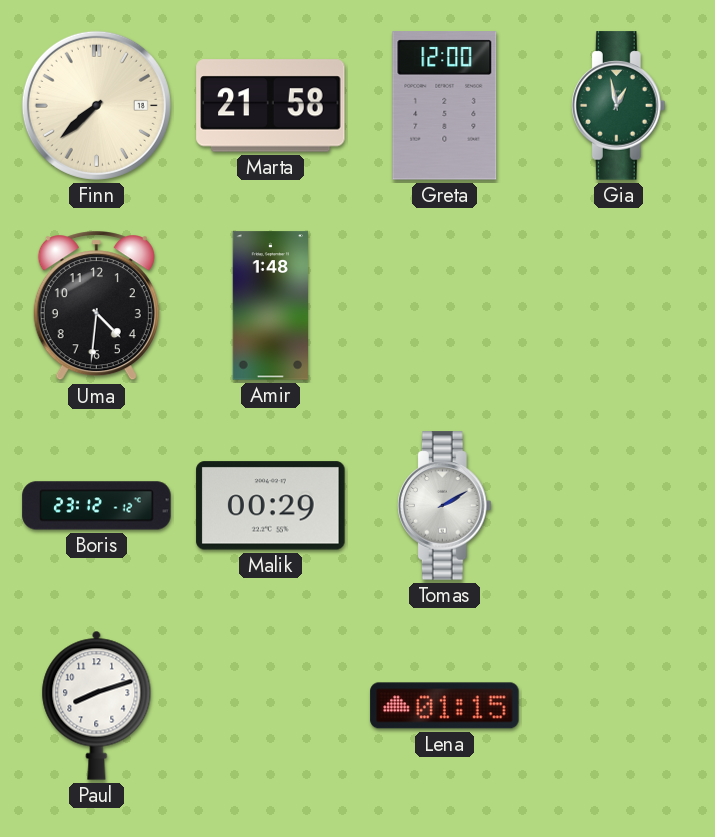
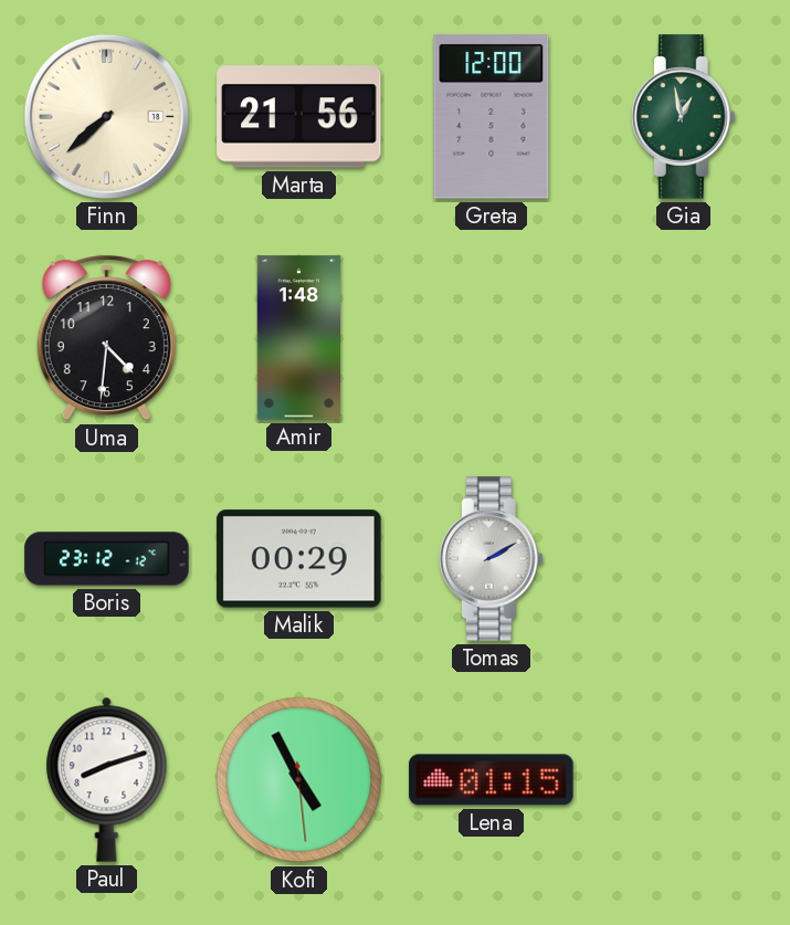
Marta: 21:58 -> 21:56 (299, 117)
Kofi: none -> 4:55 (299, 780)
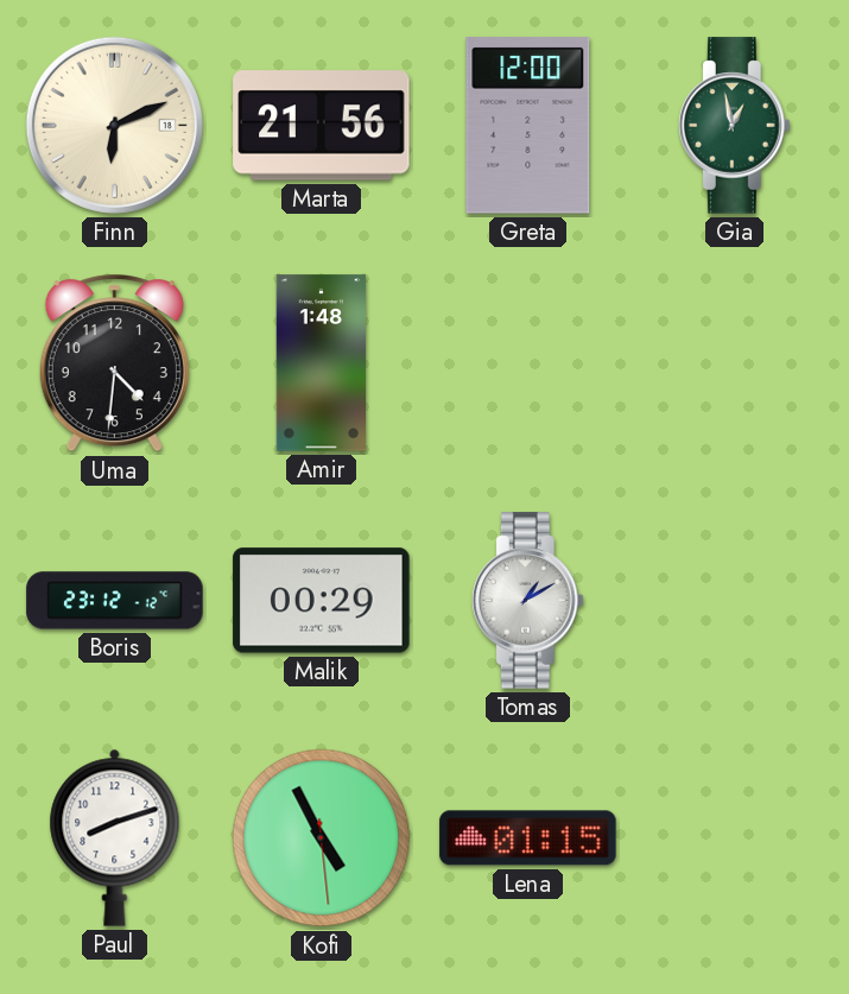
Finn: 7:38 -> 6:11 (114, 125)
Tomas: 2:10 -> 1:10 (527, 601)
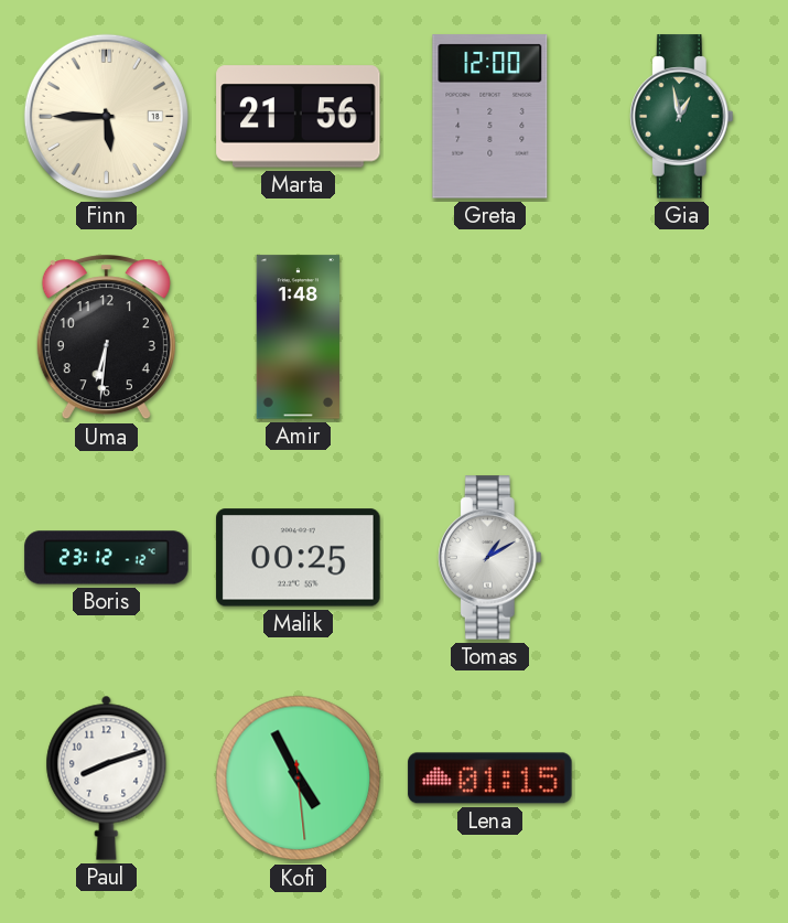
Finn: 6:11 -> 5:45 (106, 116)
Uma: 4:31 -> 6:31 (106, 337)
Malik: 00:29 -> 00:25 (299, 558)
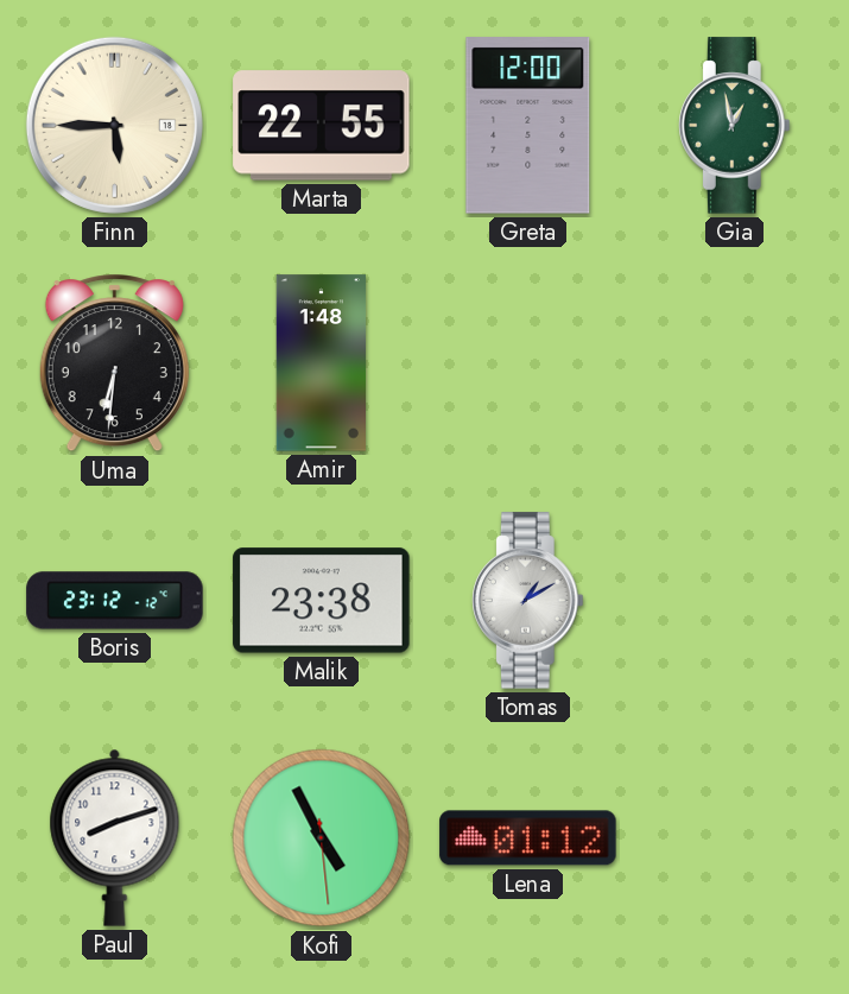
Marta: 21:56 -> 22:55 (322, 126)
Malik: 00:25 -> 23:38 (322, 601)
Lena: 01:15 -> 01:12 (528, 838)
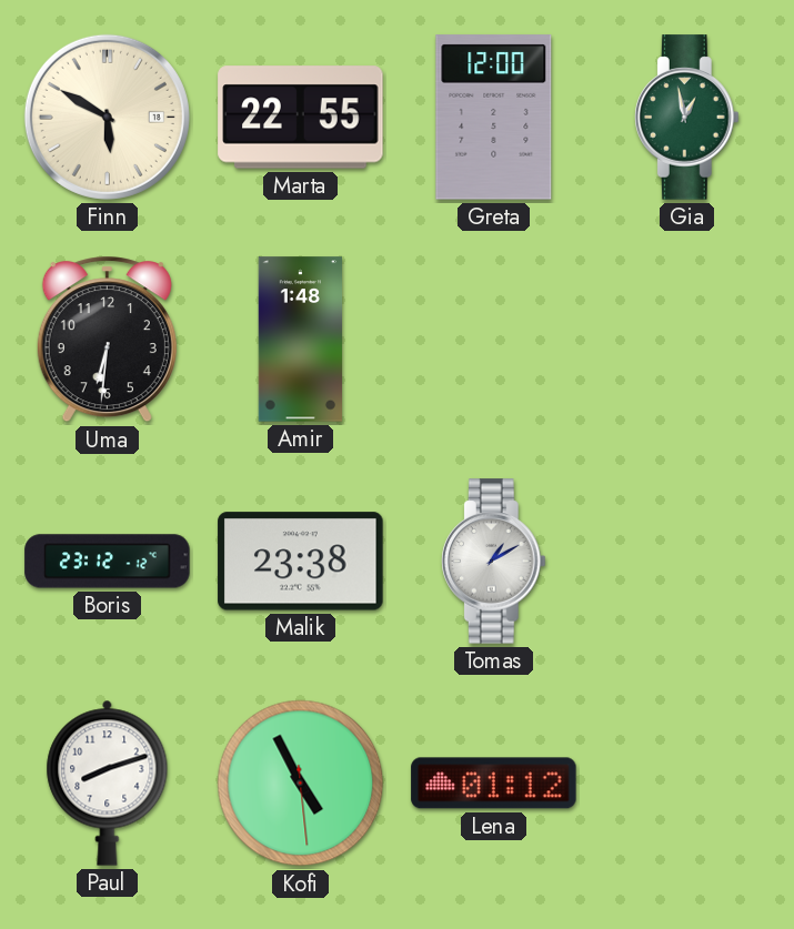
Finn: 5:45 -> 5:50 (107, 117)
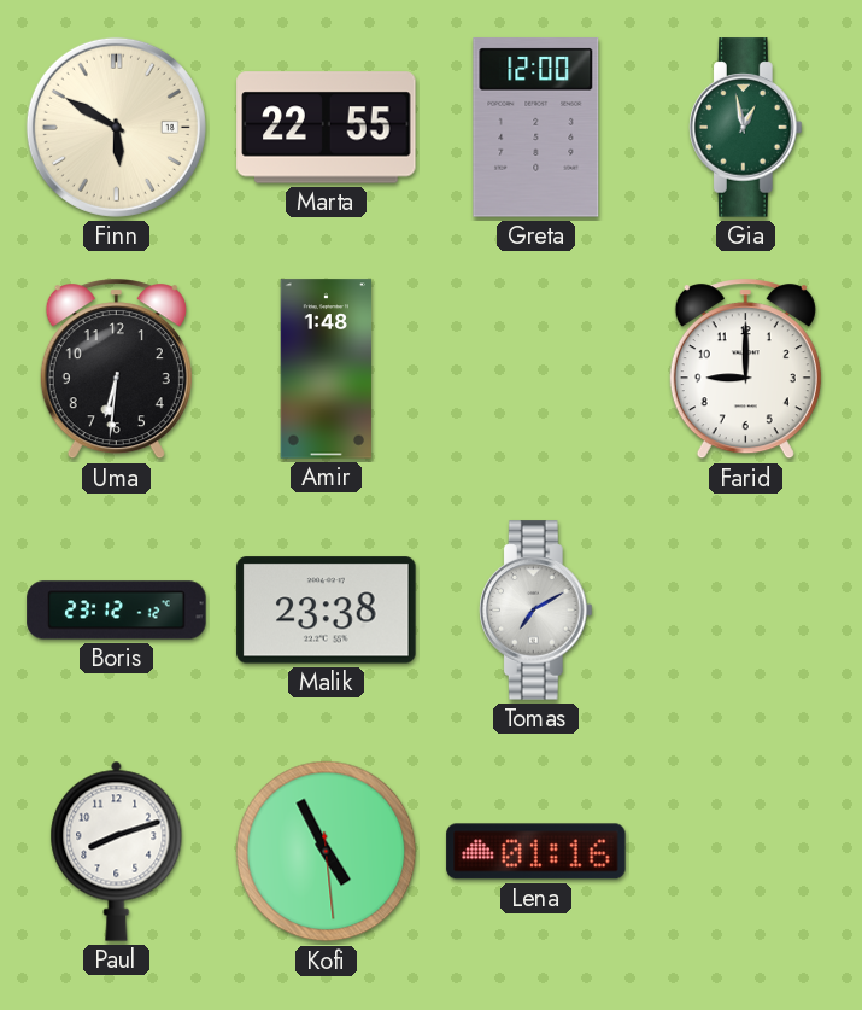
Farid: none -> 9:00 (745, 369)
Tomas: 1:10 -> 7:10 (535, 611)
Lena: 01:12 -> 01:16 (536, 852)
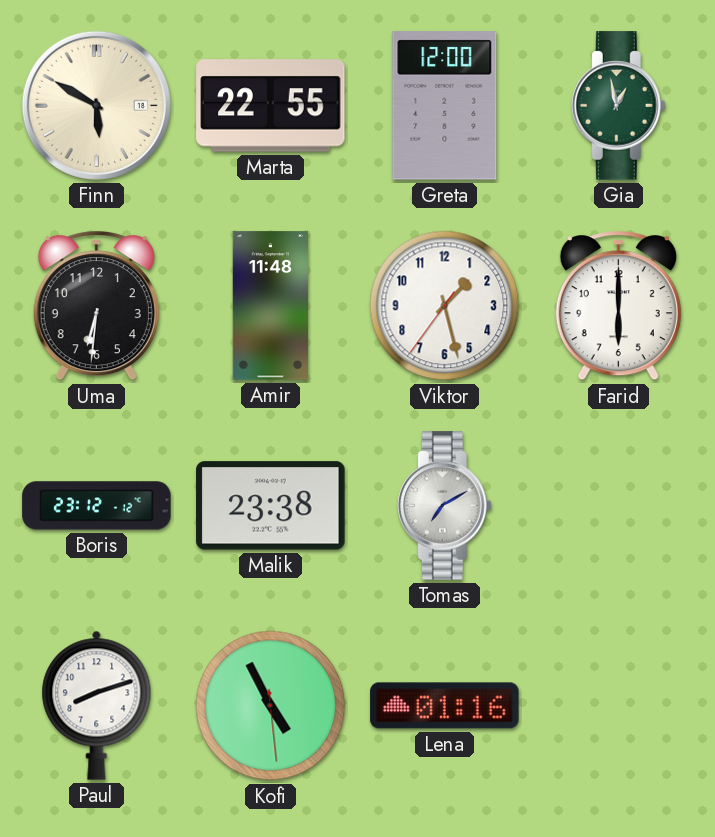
Amir: 1:48 -> 11:48 (270, 306)
Viktor: none -> 1:27 (445, 306)
Farid: 9:00 -> 6:00 (618, 306)
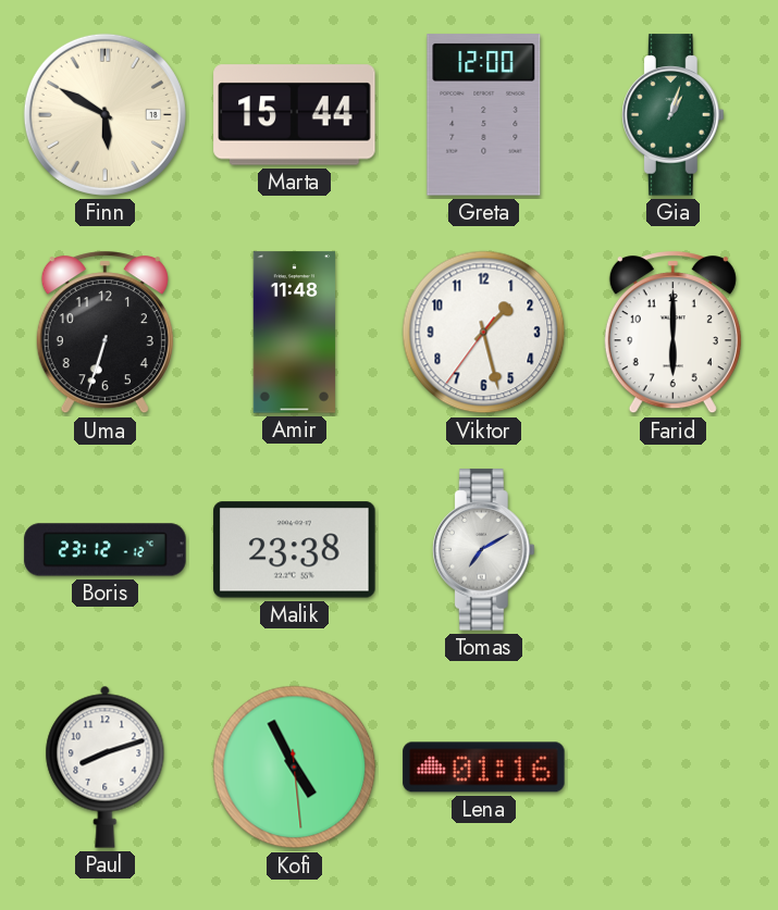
Marta: 22:55 -> 15:44 (295, 115)
Gia: 12:58 -> 1:03 (672, 115)
Uma: 6:31 -> 6:33 (104, 333)
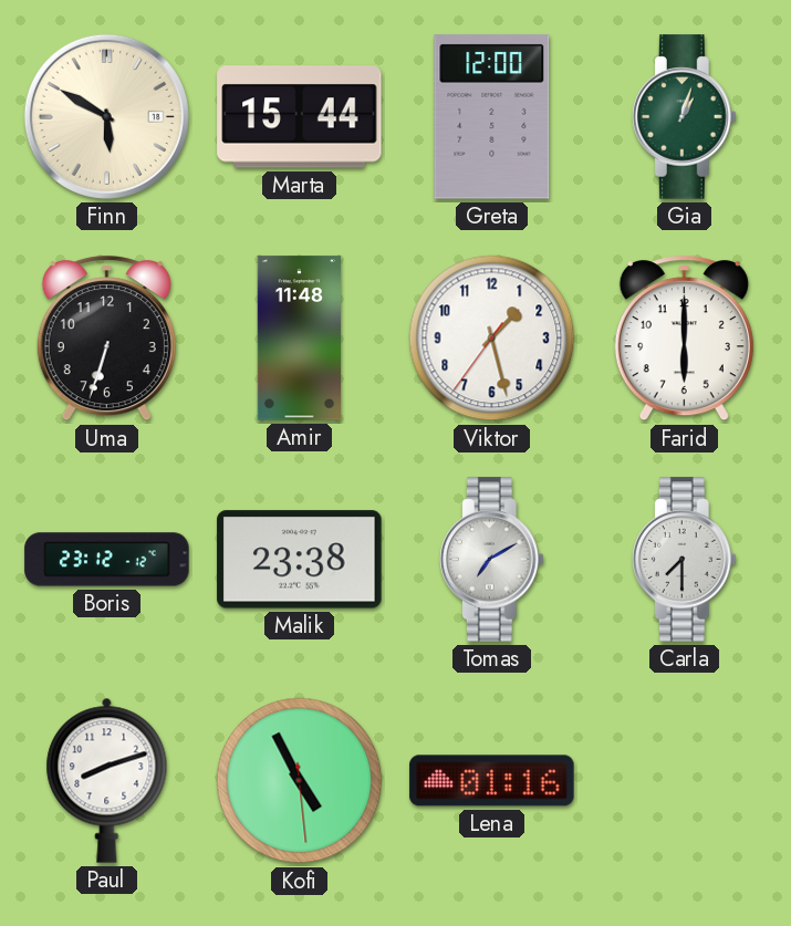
Carla: none -> 7:30 (684, 560)
